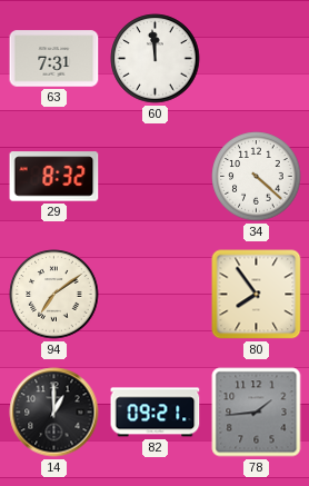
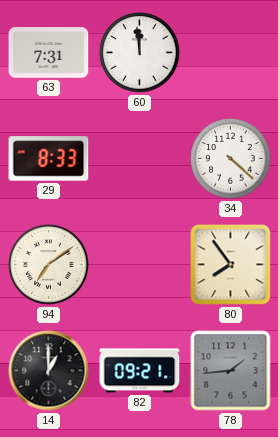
29: 8:32 -> 8:33 (49, 159)
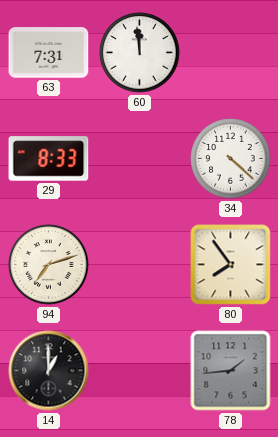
94: 7:09 -> 7:12 (49, 265)
82: 09:21 -> none (140, 371)
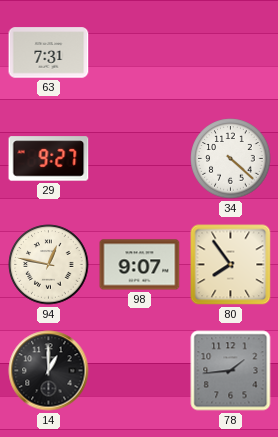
60: 11:59 -> none (140, 53)
29: 8:33 -> 9:27 (49, 159)
94: 7:12 -> 12:47 (49, 265)
98: none -> 9:07 (140, 265)
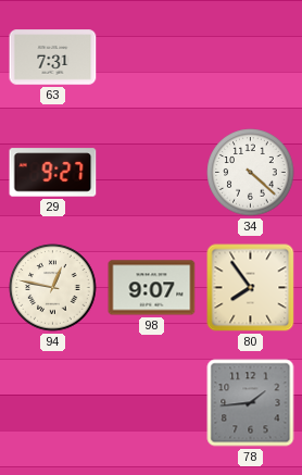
14: 1:00 -> none (49, 371)
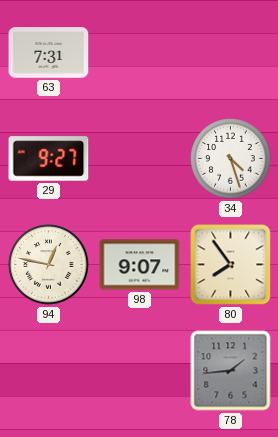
34: 4:22 -> 4:27 (231, 159)
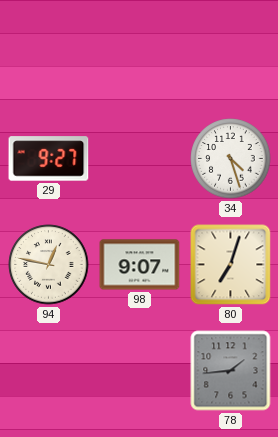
63: 7:31 -> none (49, 53)
80: 7:54 -> 7:03 (231, 265)
